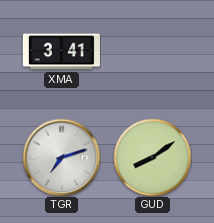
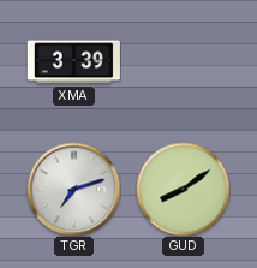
XMA: 3:41 -> 3:39 (73, 62)
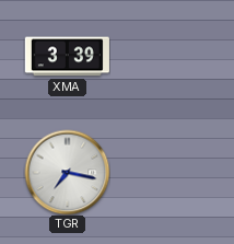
TGR: 7:12 -> 7:17 (67, 172)
GUD: 8:09 -> none (183, 189)
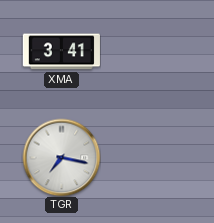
XMA: 3:39 -> 3:41 (61, 52)
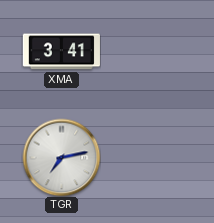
TGR: 7:17 -> 7:13 (61, 157)
